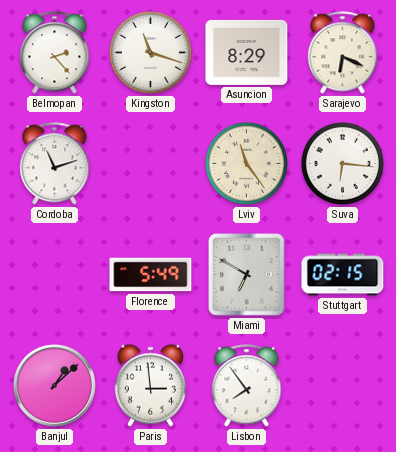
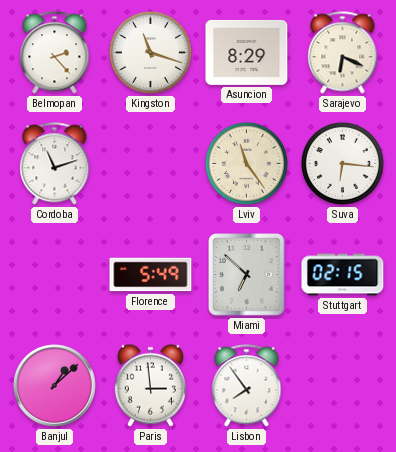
Miami: 6:50 -> 6:52 (247, 275)
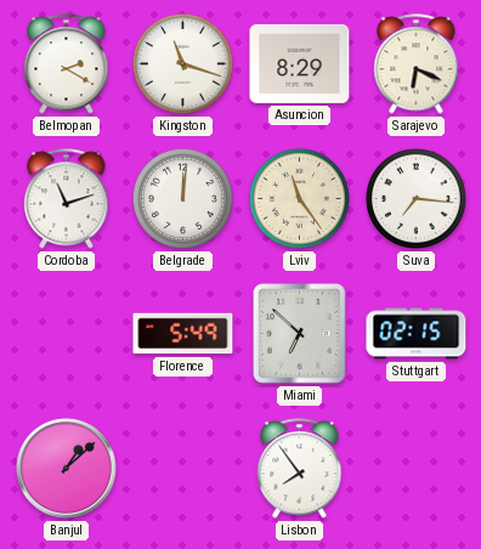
Belmopan: 2:23 -> 2:20 (67, 64)
Belgrade: none -> 12:01 (182, 198)
Suva: 6:16 -> 7:16 (415, 198)
Paris: 2:59 -> none (150, 385)
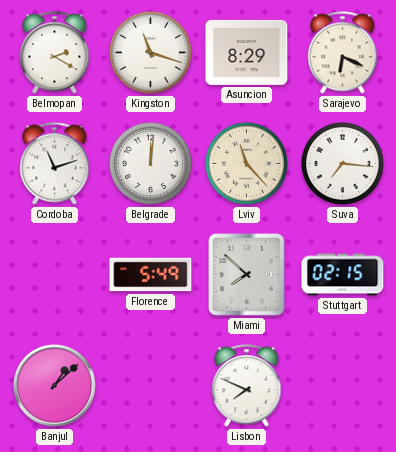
Lviv: 11:24 -> 11:23 (246, 163)
Miami: 6:52 -> 7:52 (247, 275)
Lisbon: 7:54 -> 7:49 (247, 386)
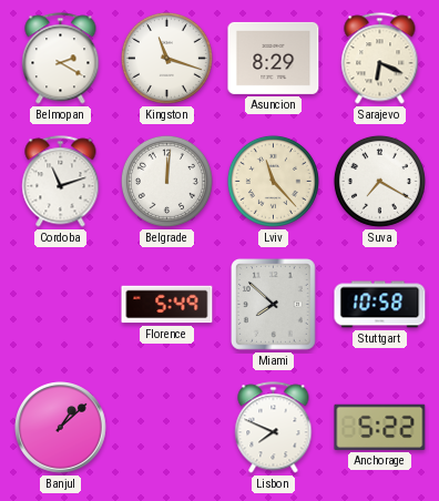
Suva: 7:16 -> 7:20 (379, 181)
Stuttgart: 02:15 -> 10:58 (380, 305)
Anchorage: none -> 5:22 (380, 427)
